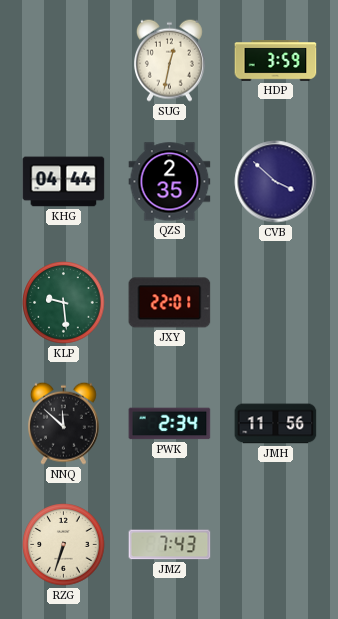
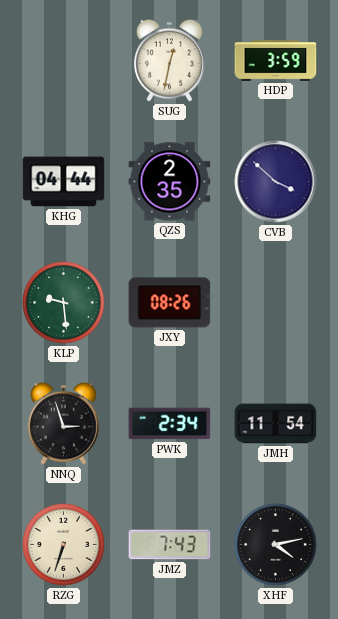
JXY: 22:01 -> 08:26 (170, 303)
NNQ: 11:52 -> 2:57 (63, 423)
JMH: 11:56 -> 11:54 (276, 424)
XHF: none -> 4:13 (276, 545)
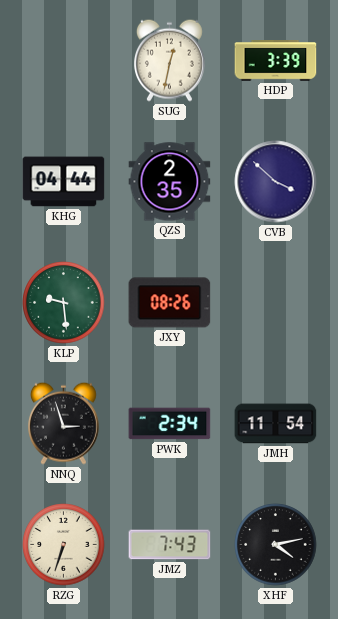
HDP: 3:59 -> 3:39 (276, 61)
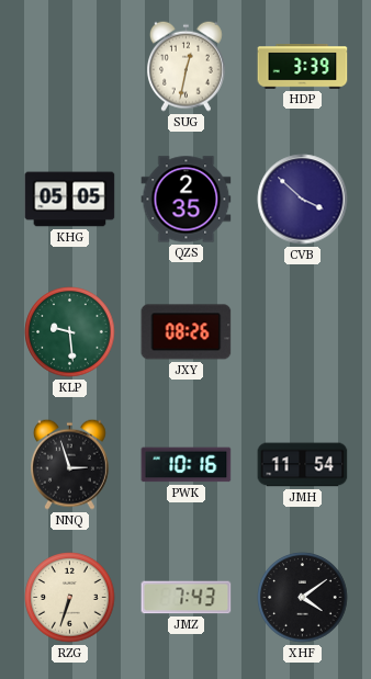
KHG: 04:44 -> 05:05 (70, 200)
PWK: 2:34 -> 10:16 (187, 465)
XHF: 4:13 -> 4:09 (303, 598)
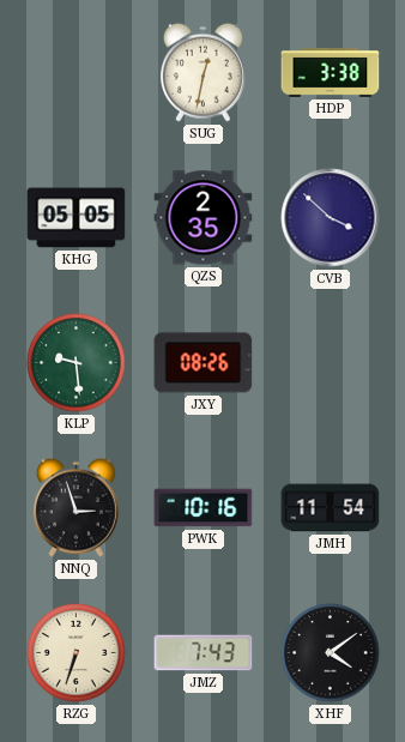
HDP: 3:39 -> 3:38 (331, 73)
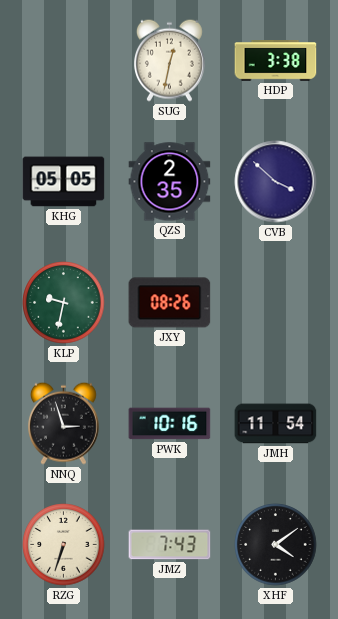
KLP: 9:29 -> 9:32 (64, 303)
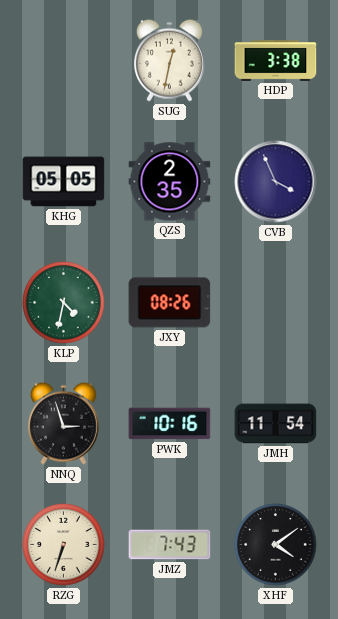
CVB: 3:52 -> 3:56 (276, 182)
KLP: 9:32 -> 4:32 (64, 303)
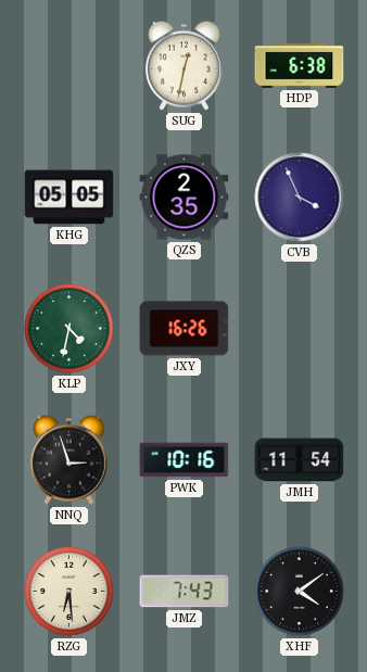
HDP: 3:38 -> 6:38 (300, 66)
JXY: 08:26 -> 16:26 (185, 329)
RZG: 6:33 -> 6:29 (69, 592)
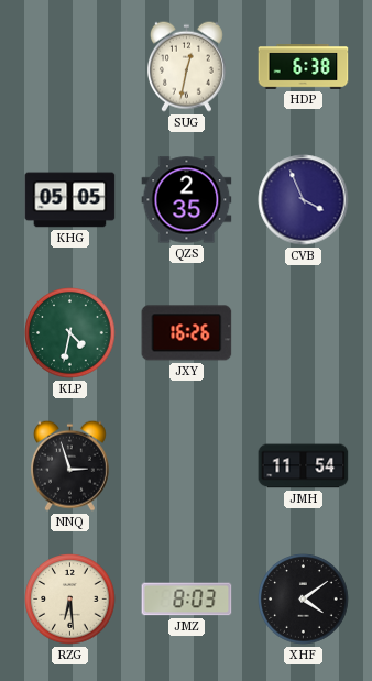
PWK: 10:16 -> none (185, 460)
JMZ: 7:43 -> 8:03 (187, 600)
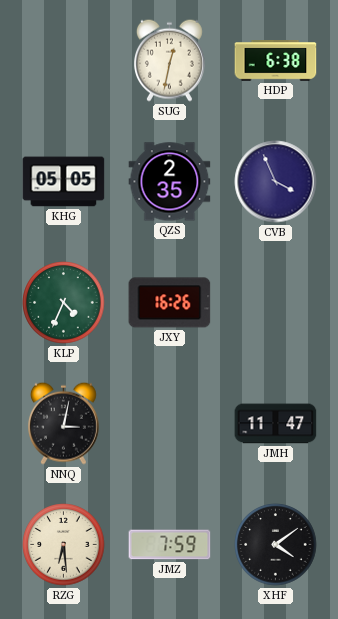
KLP: 4:32 -> 4:34 (64, 303)
NNQ: 2:57 -> 3:02 (63, 423)
JMH: 11:54 -> 11:47 (276, 424)
JMZ: 8:03 -> 7:59 (170, 545)
